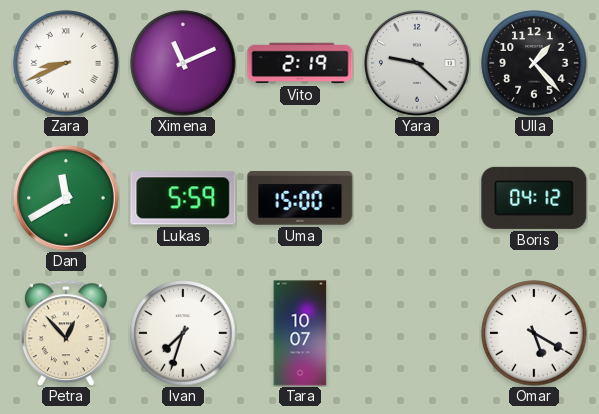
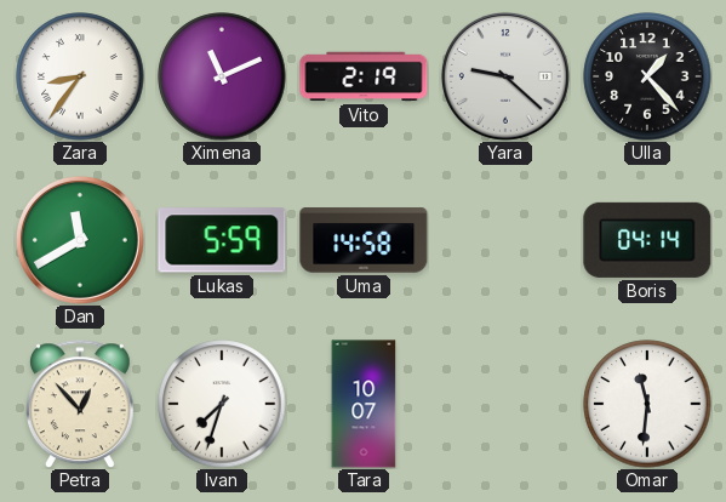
Zara: 8:41 -> 8:36 (80, 76)
Uma: 15:00 -> 14:58 (364, 240)
Boris: 04:12 -> 04:14 (647, 240)
Omar: 5:20 -> 11:31 (647, 404)
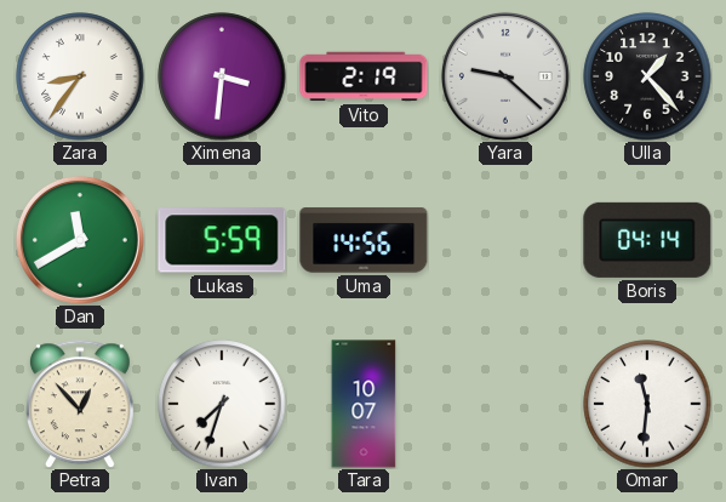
Ximena: 11:11 -> 3:31 (222, 76)
Uma: 14:58 -> 14:56 (364, 240)
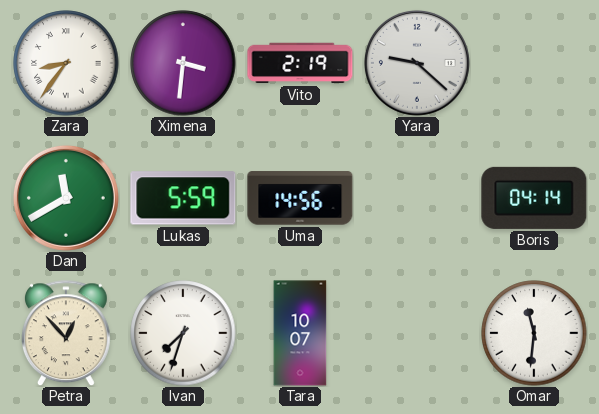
Ulla: 1:23 -> none (647, 76)
